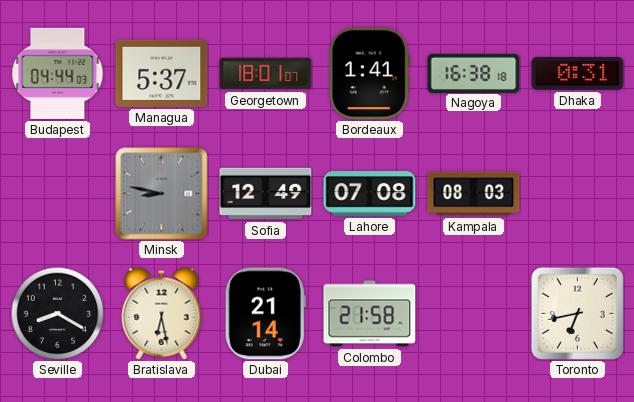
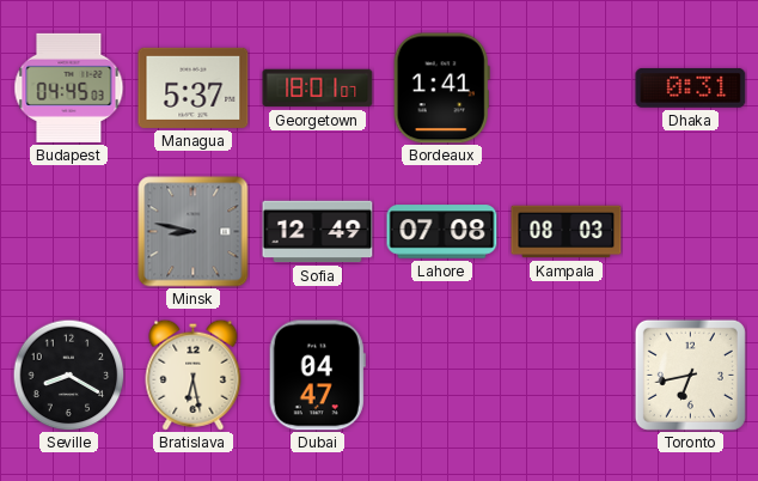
Budapest: 04:44 -> 04:45 (69, 87)
Nagoya: 16:38 -> none (474, 73)
Dubai: 21:14 -> 04:47 (317, 376)
Colombo: 21:58 -> none (370, 314)
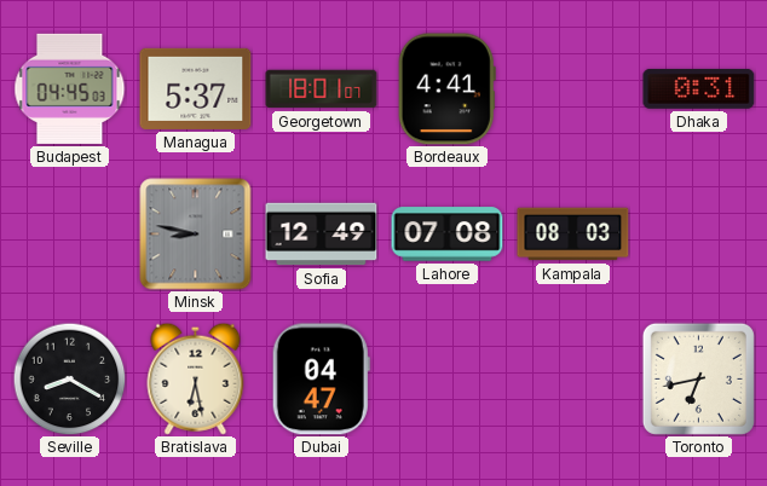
Bordeaux: 1:41 -> 4:41 (446, 89)
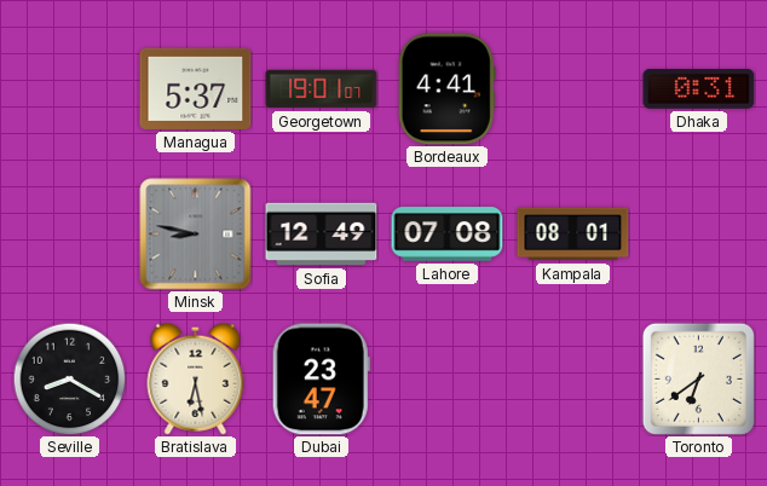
Budapest: 04:45 -> none (70, 88)
Georgetown: 18:01 -> 19:01 (322, 89)
Kampala: 08:03 -> 08:01 (573, 235)
Dubai: 04:47 -> 23:47 (321, 380)
Toronto: 6:43 -> 6:39 (698, 378)
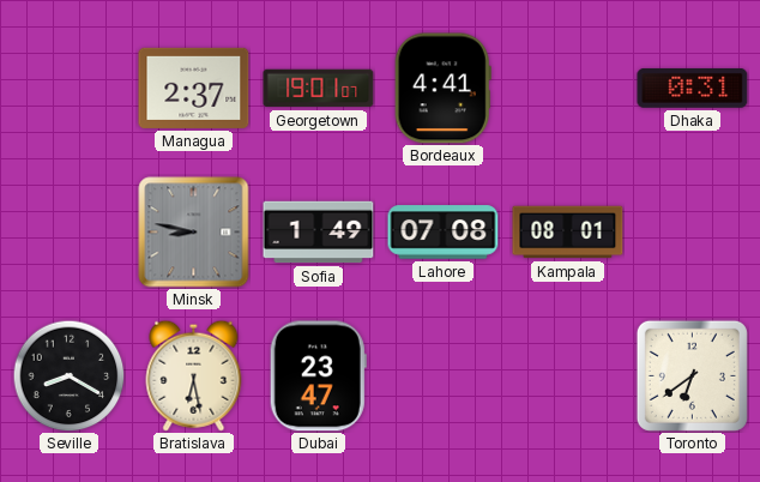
Managua: 5:37 -> 2:37 (194, 88)
Sofia: 12:49 -> 1:49 (319, 233)
